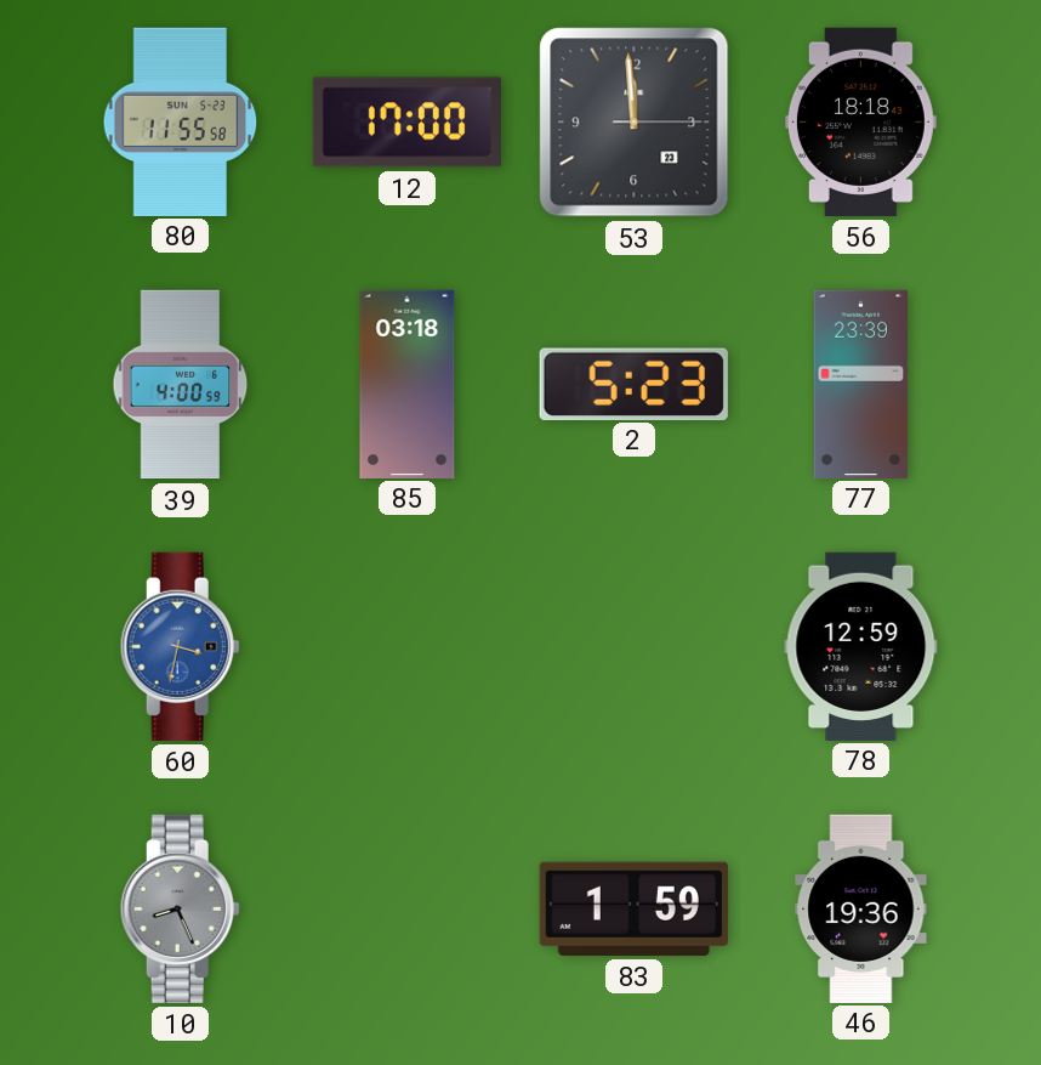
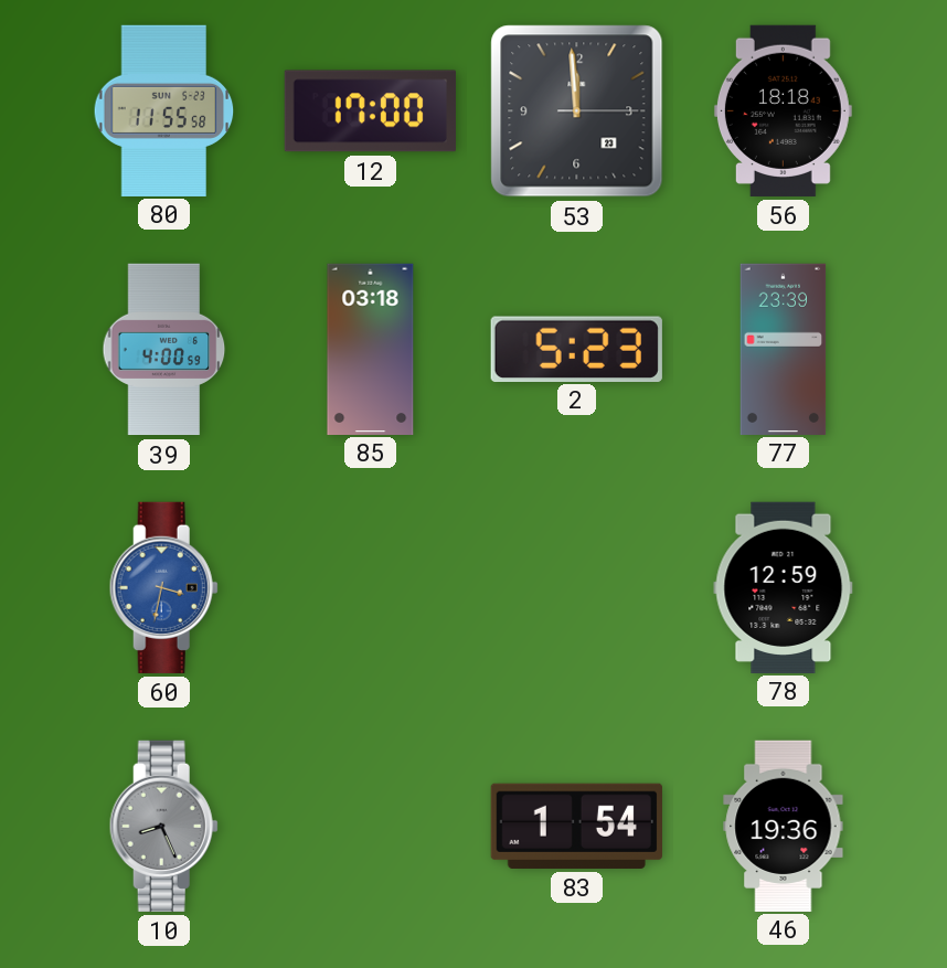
83: 1:59 -> 1:54 (576, 826)
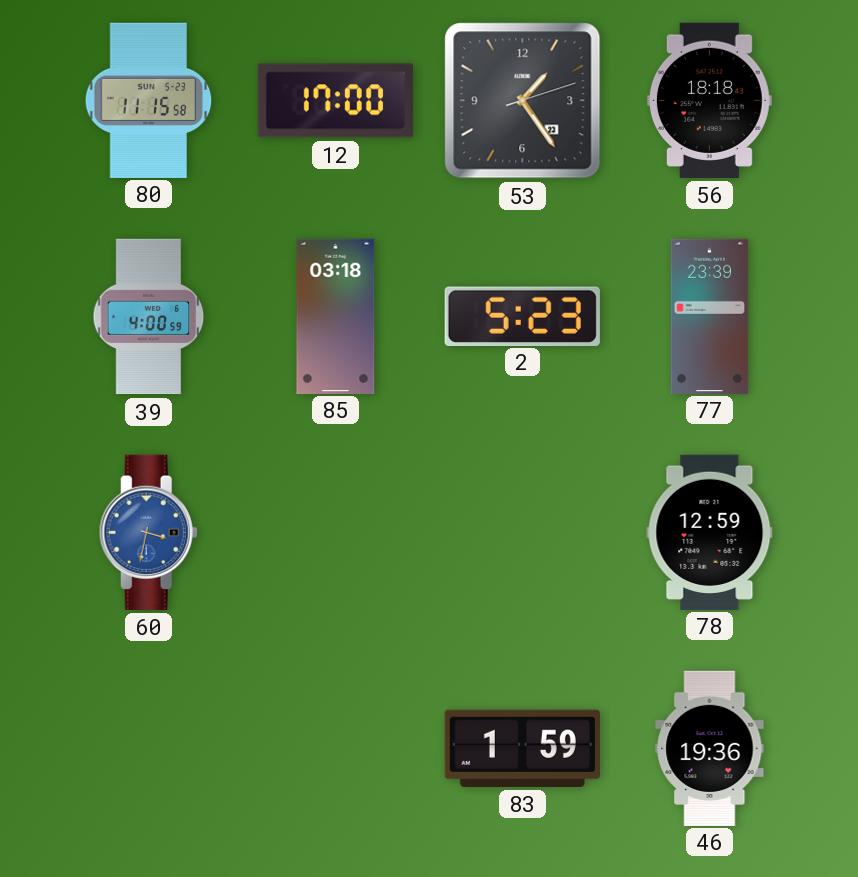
80: 11:55 -> 11:15 (149, 100)
53: 11:59 -> 1:24 (523, 101)
10: 8:26 -> none (163, 826)
83: 1:54 -> 1:59 (522, 748)
